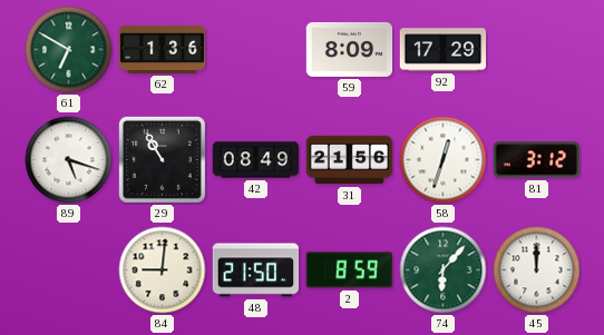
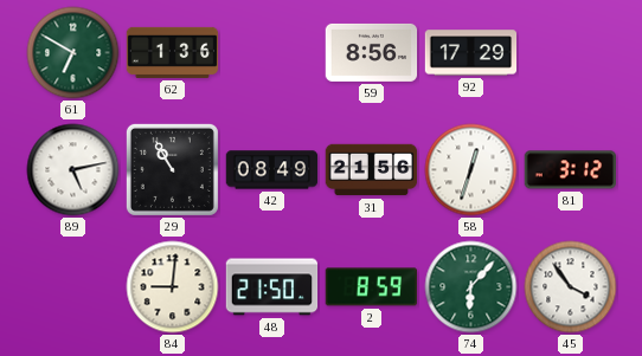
59: 8:09 -> 8:56 (372, 52)
89: 5:18 -> 5:13 (73, 170)
45: 12:00 -> 3:54 (571, 287)
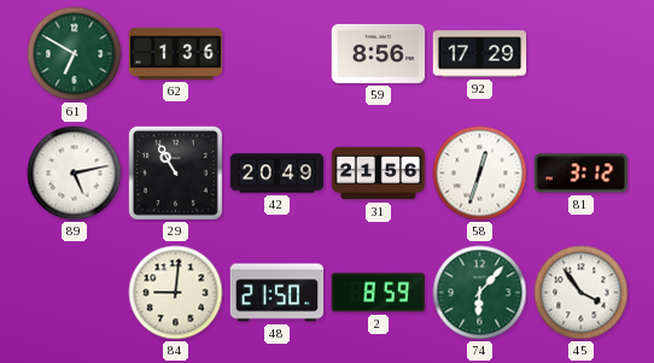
42: 08:49 -> 20:49 (278, 174)
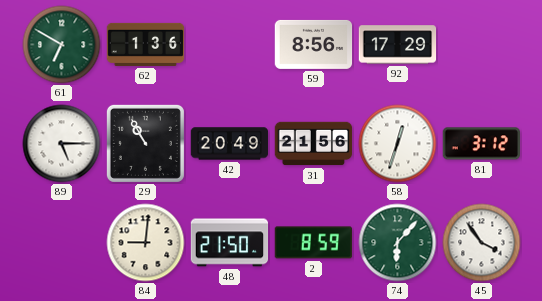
89: 5:13 -> 5:15 (62, 144)
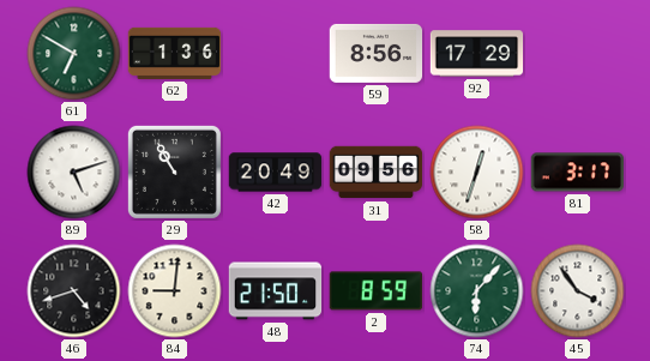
89: 5:15 -> 5:12 (74, 173)
31: 21:56 -> 09:56 (377, 173)
81: 3:12 -> 3:17 (577, 173)
46: none -> 4:42 (74, 291)
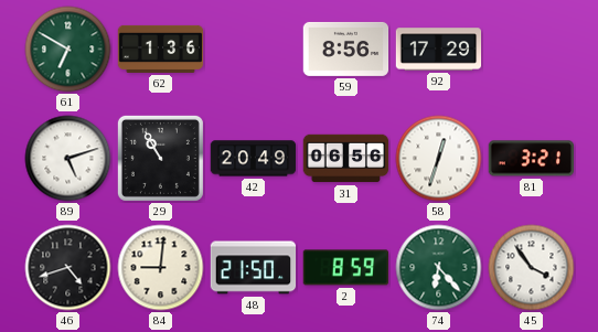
31: 09:56 -> 06:56 (346, 159)
81: 3:17 -> 3:21 (531, 159)
74: 6:07 -> 6:23 (439, 268)
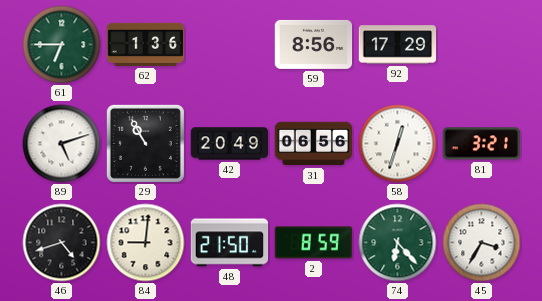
61: 6:50 -> 6:45 (62, 45)
45: 3:54 -> 3:35 (482, 243)
